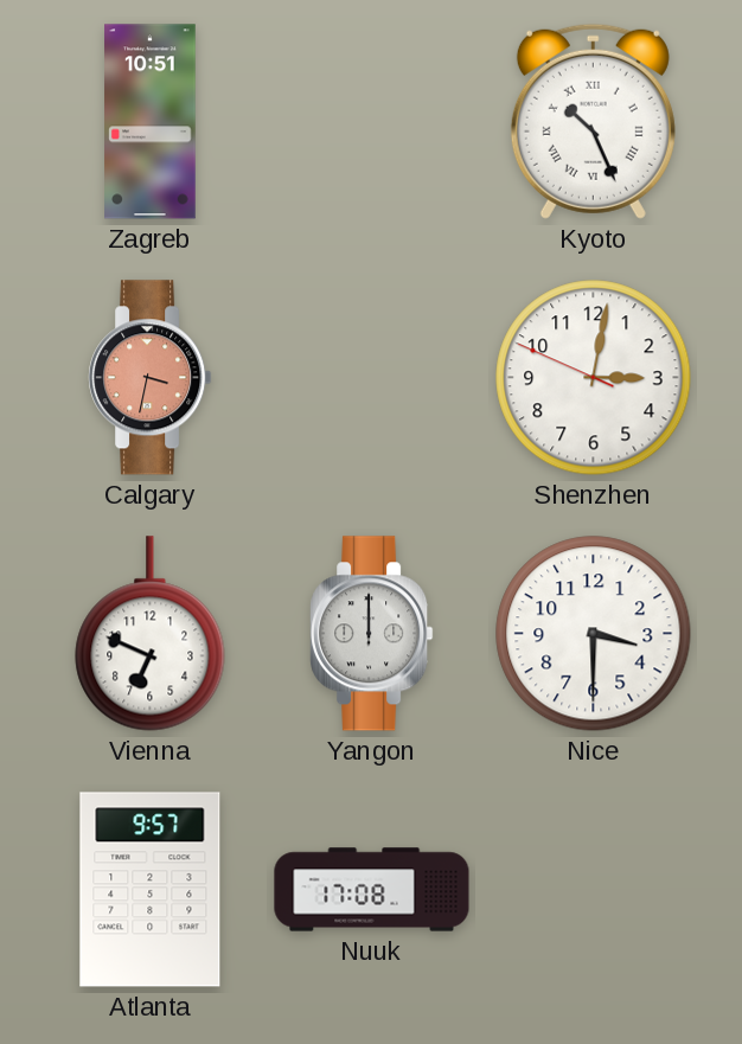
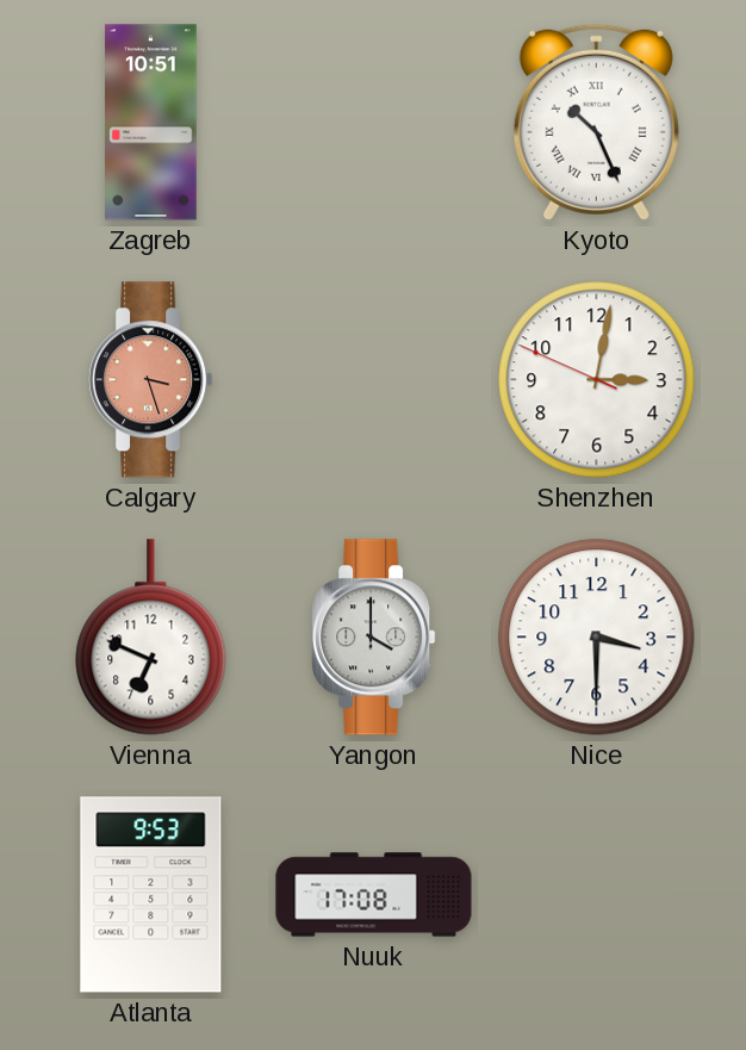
Calgary: 3:32 -> 3:27 (151, 380)
Yangon: 12:00 -> 4:00 (374, 638)
Atlanta: 9:57 -> 9:53 (151, 895)
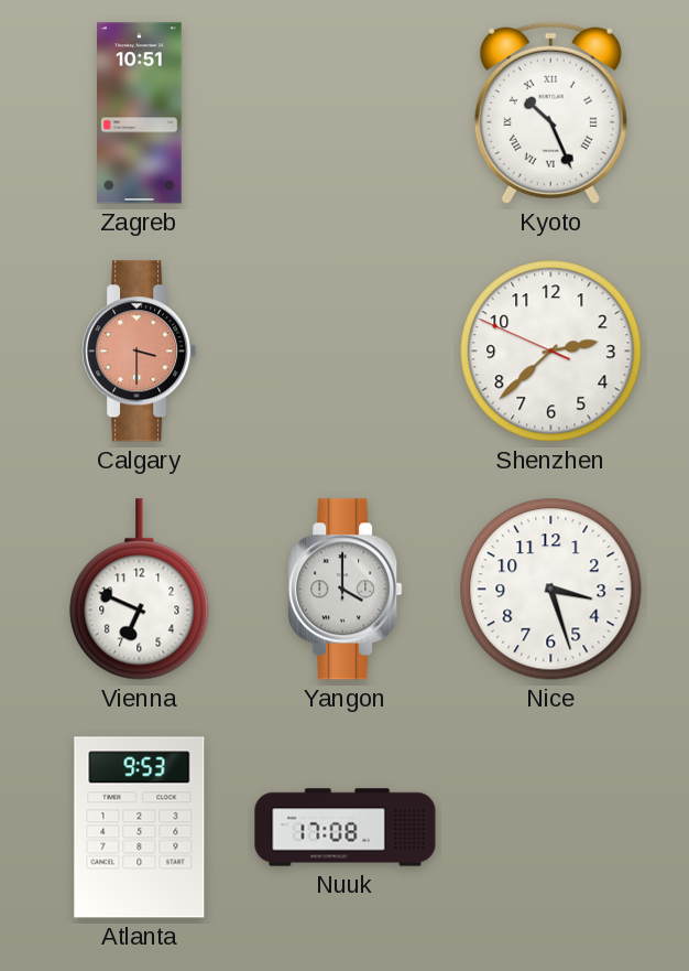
Calgary: 3:27 -> 3:30 (140, 352)
Shenzhen: 3:01 -> 2:37 (551, 352)
Nice: 3:30 -> 3:27 (551, 590)
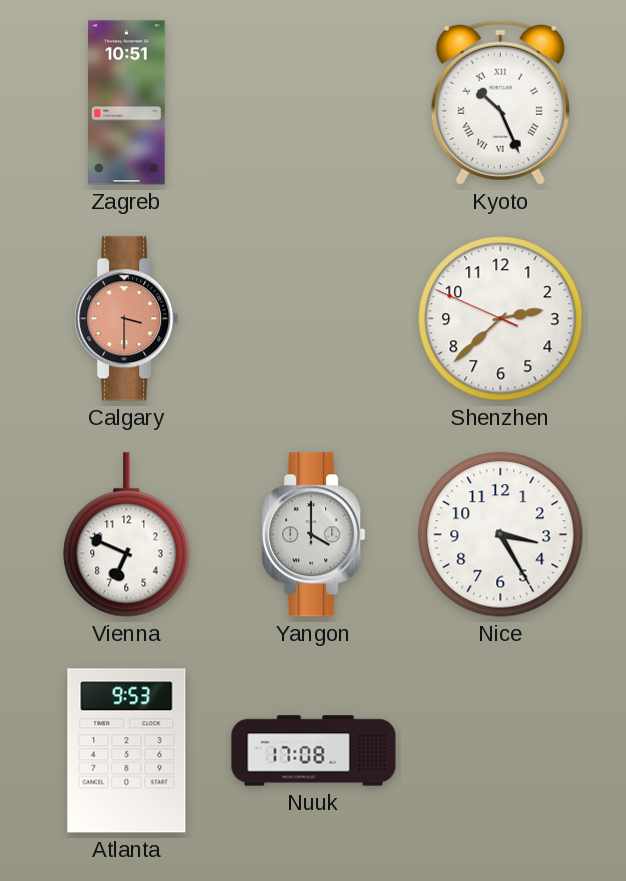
Nice: 3:27 -> 3:25 (501, 535)
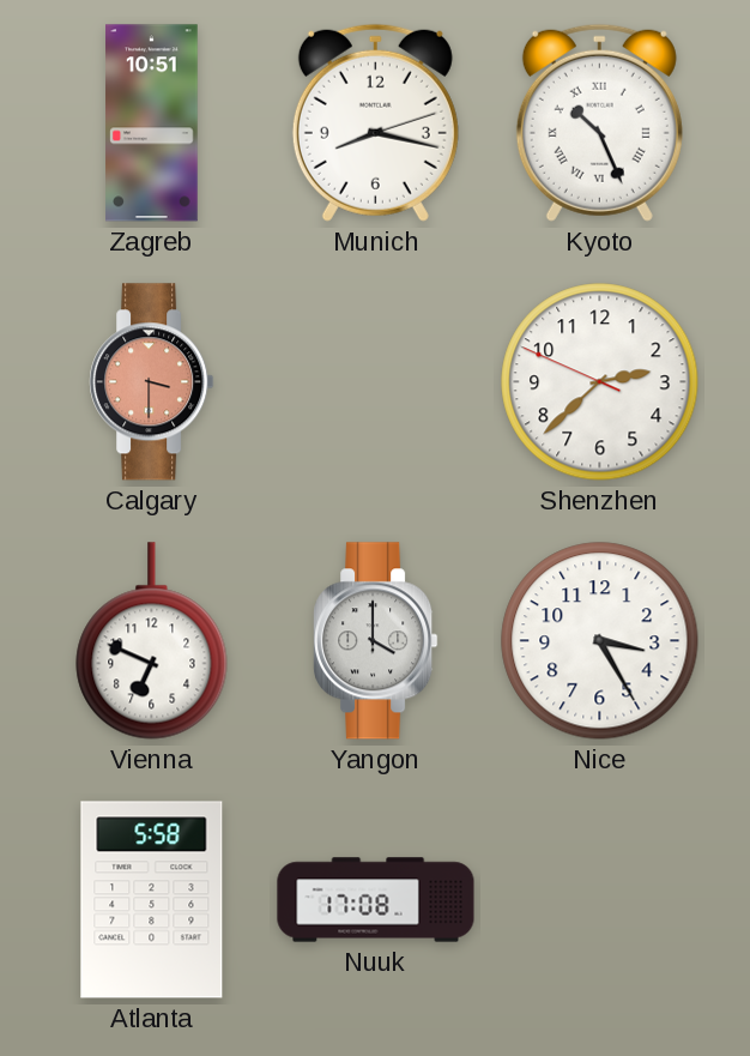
Munich: none -> 8:17 (375, 122)
Atlanta: 9:53 -> 5:58 (152, 900)
